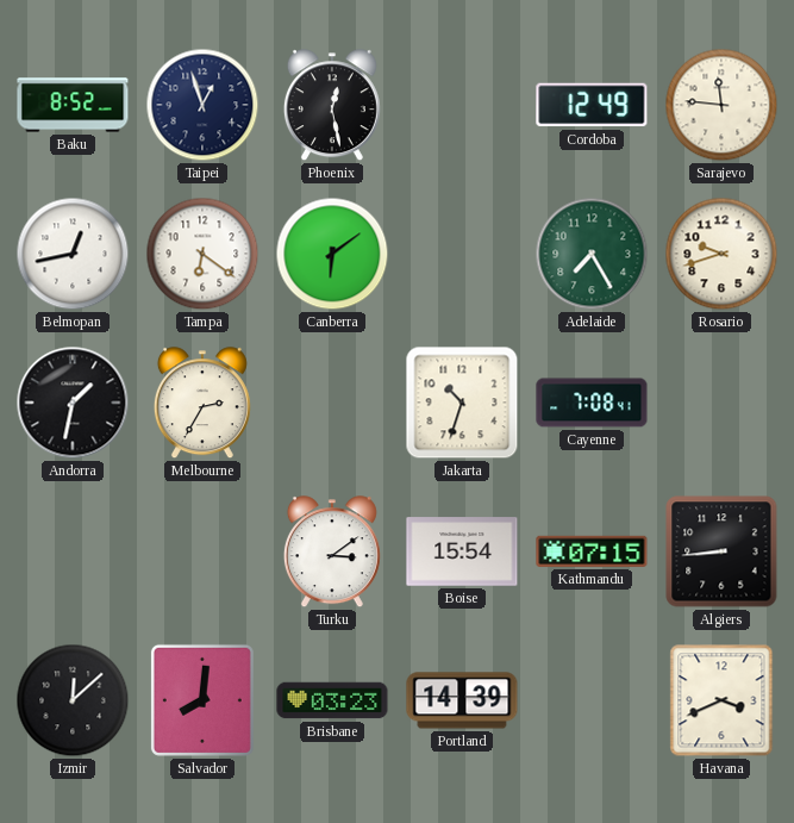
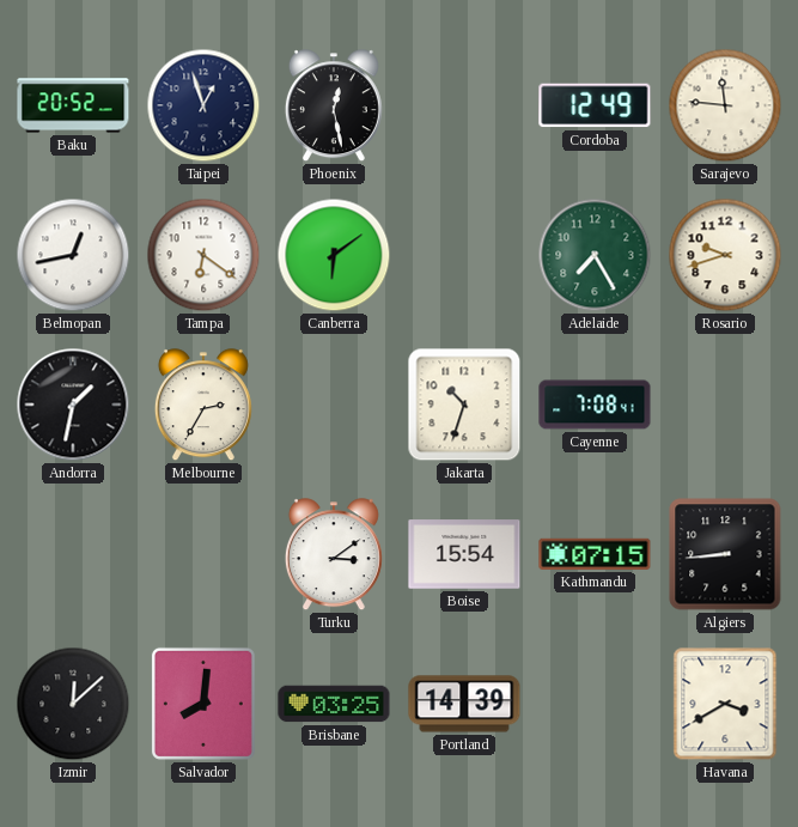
Baku: 8:52 -> 20:52 (73, 105)
Brisbane: 03:23 -> 03:25 (334, 704)
Havana: 3:41 -> 3:40 (725, 704)
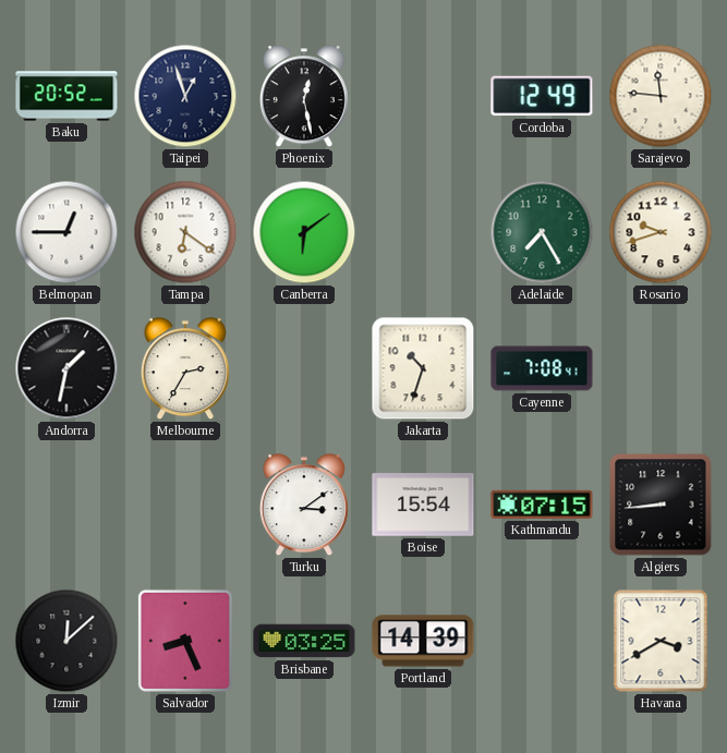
Belmopan: 12:43 -> 12:45 (66, 232)
Salvador: 8:01 -> 8:26 (185, 641)
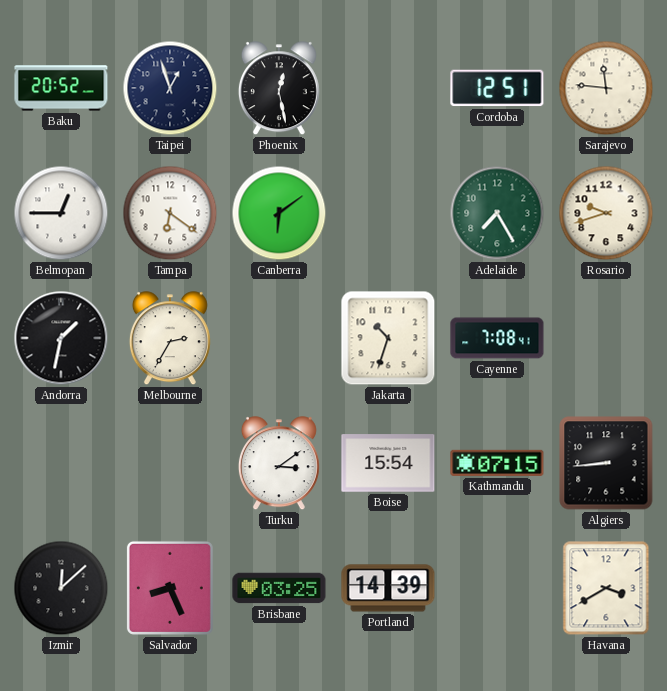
Cordoba: 12:49 -> 12:51 (497, 88)
